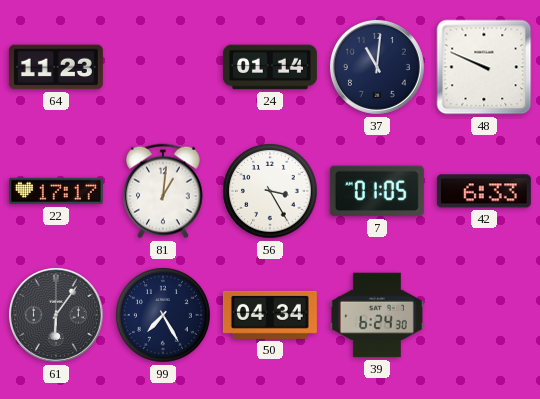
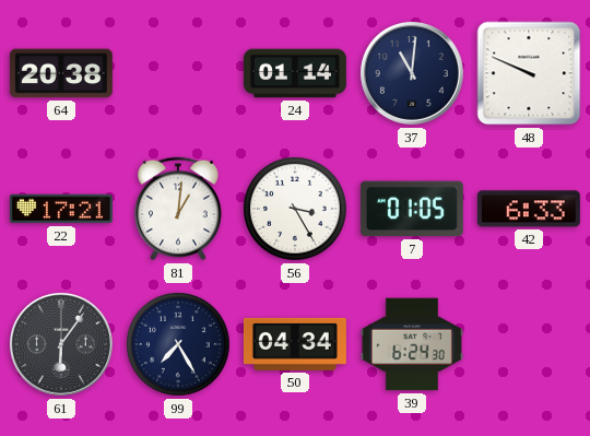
64: 11:23 -> 20:38 (61, 73)
22: 17:17 -> 17:21 (61, 209)
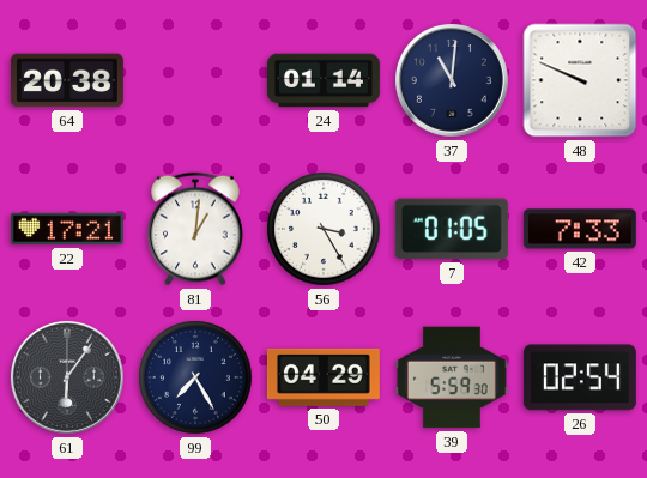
42: 6:33 -> 7:33 (580, 229)
50: 04:34 -> 04:29 (323, 377)
39: 6:24 -> 5:59 (452, 377)
26: none -> 02:54 (580, 377)
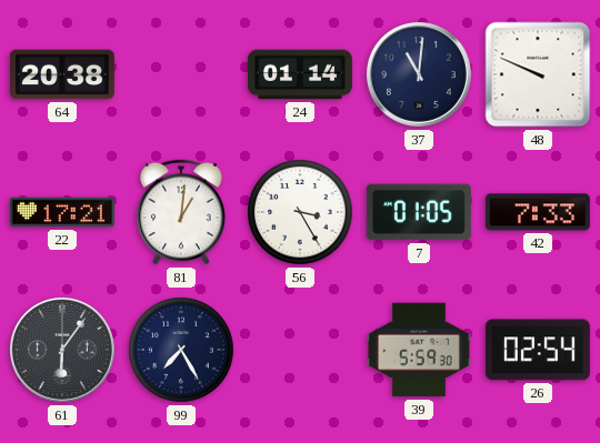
50: 04:29 -> none (323, 377)
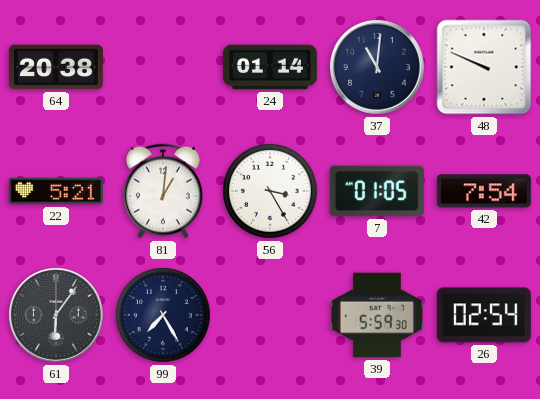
22: 17:21 -> 5:21 (56, 191)
42: 7:33 -> 7:54 (484, 191)
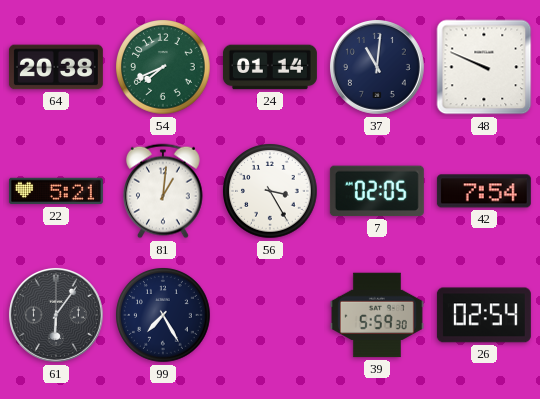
54: none -> 7:41 (163, 67)
7: 01:05 -> 02:05 (377, 191)
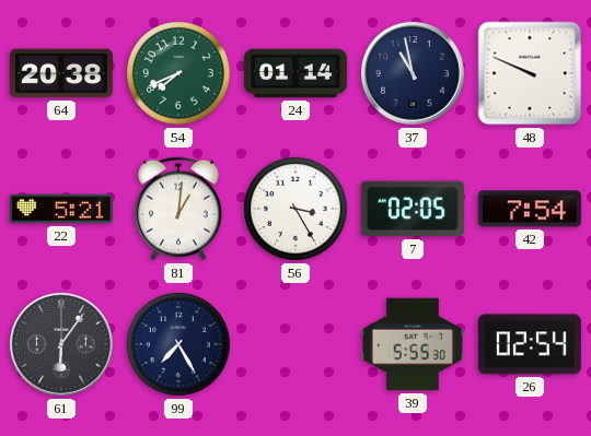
37: 11:01 -> 10:58 (413, 73)
39: 5:59 -> 5:55 (413, 344)
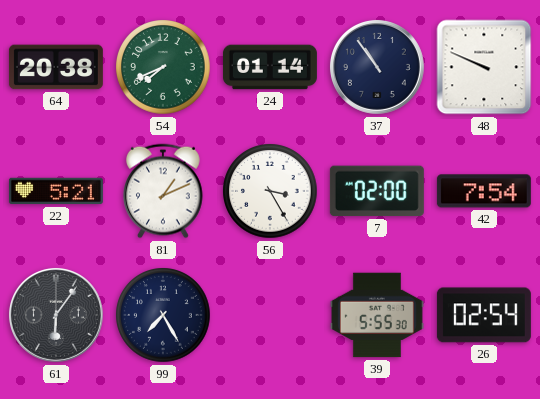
37: 10:58 -> 10:54 (377, 67)
81: 1:01 -> 1:11 (164, 191)
7: 02:05 -> 02:00 (377, 191)
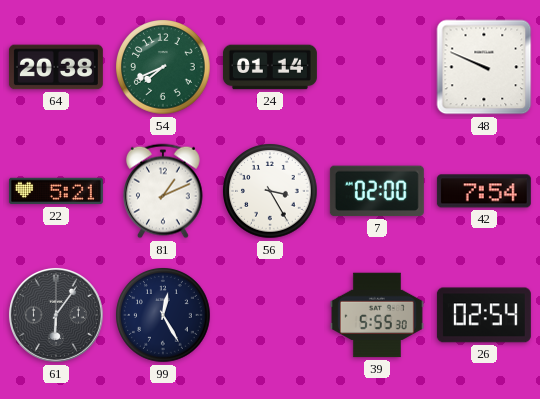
37: 10:54 -> none (377, 67)
99: 7:25 -> 12:25 (163, 315)
